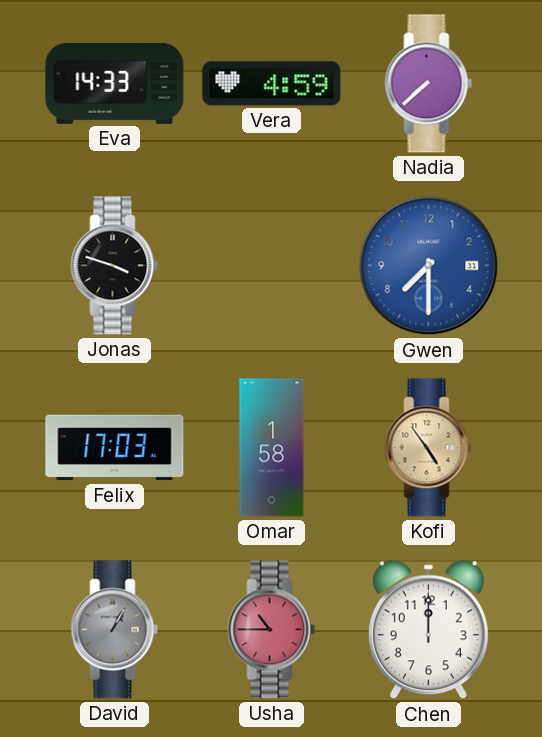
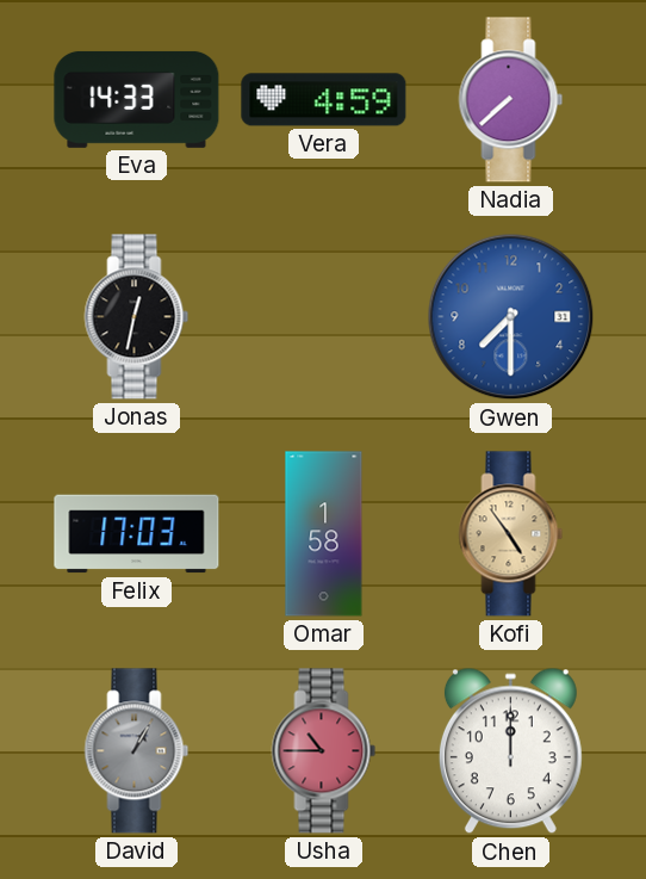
Jonas: 3:48 -> 12:32 (137, 317)
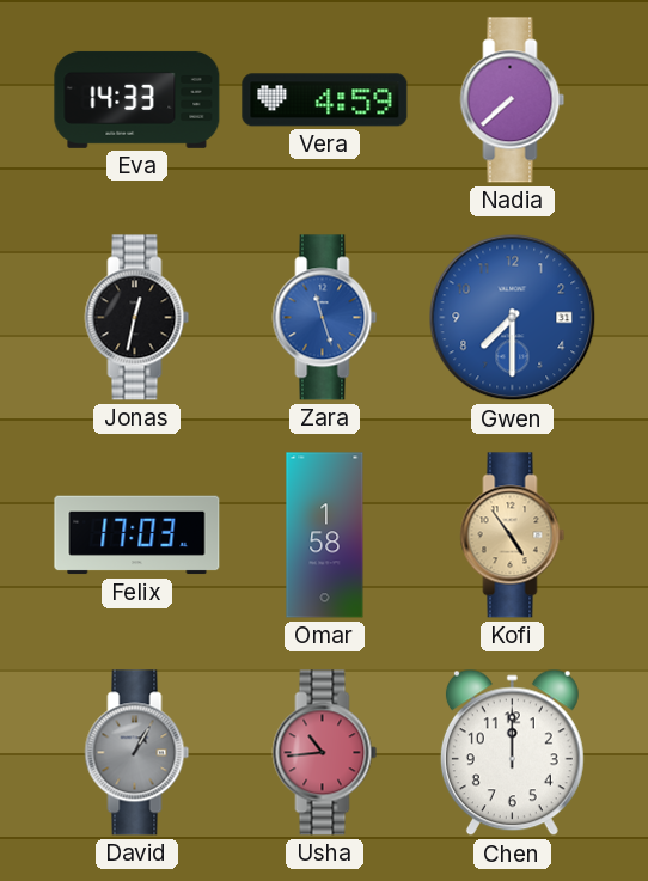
Zara: none -> 11:27 (325, 318)
Usha: 10:45 -> 10:44 (325, 753)
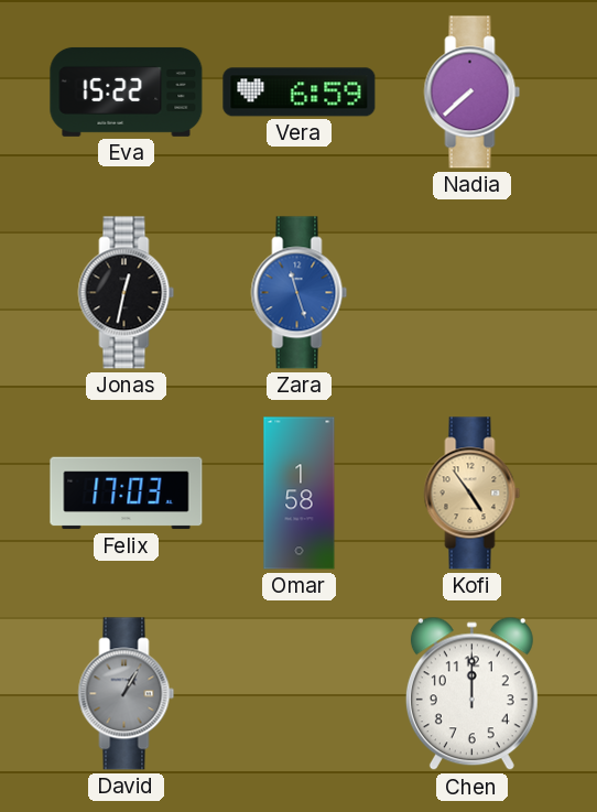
Eva: 14:33 -> 15:22 (127, 91)
Vera: 4:59 -> 6:59 (300, 93)
Gwen: 7:30 -> none (513, 318)
Usha: 10:44 -> none (325, 753)
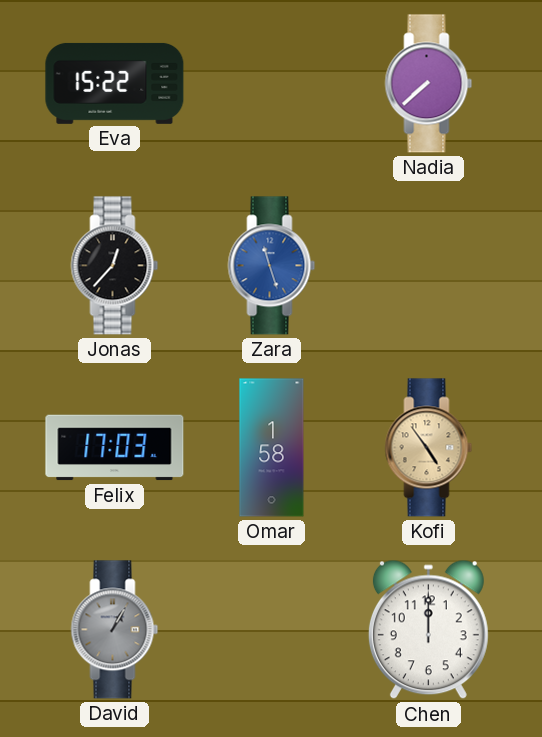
Vera: 6:59 -> none (300, 93)
Jonas: 12:32 -> 12:37 (115, 266)
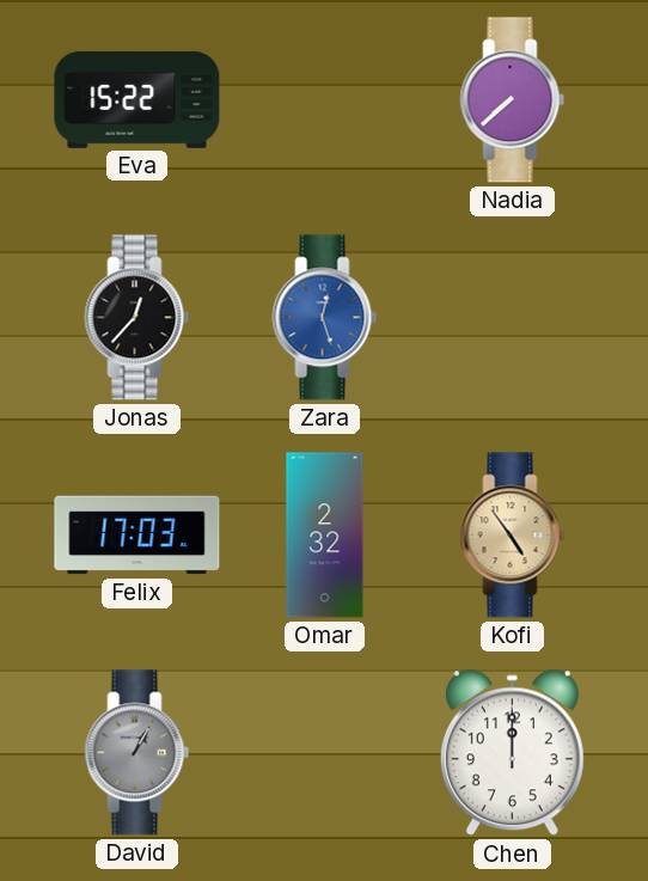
Zara: 11:27 -> 12:27 (325, 318)
Omar: 1:58 -> 2:32 (325, 536)
